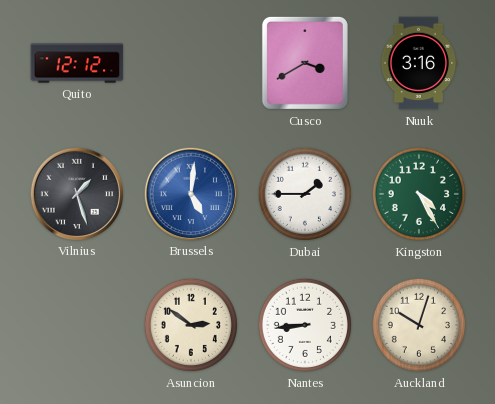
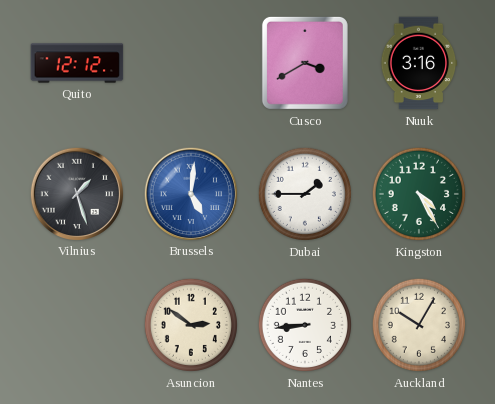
Auckland: 10:03 -> 10:05 (419, 325)
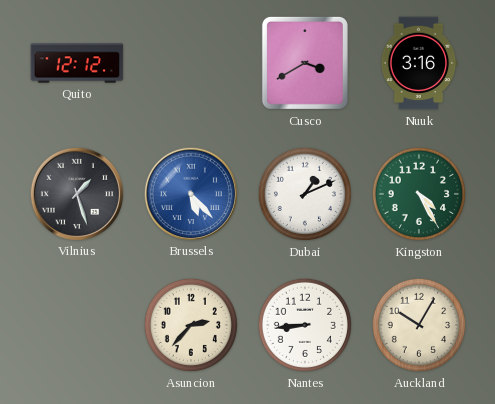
Brussels: 5:01 -> 5:23 (190, 193)
Dubai: 1:45 -> 1:11 (305, 194)
Asuncion: 2:51 -> 2:37 (191, 325)
